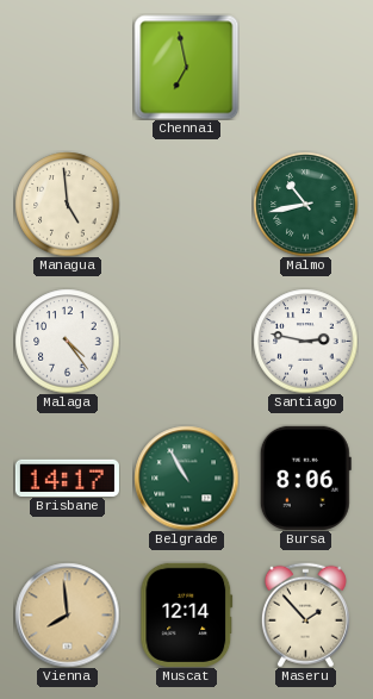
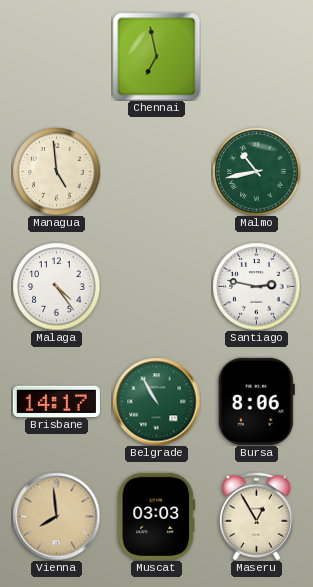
Muscat: 12:14 -> 03:03 (157, 516)
Maseru: 1:53 -> 12:55 (256, 516)
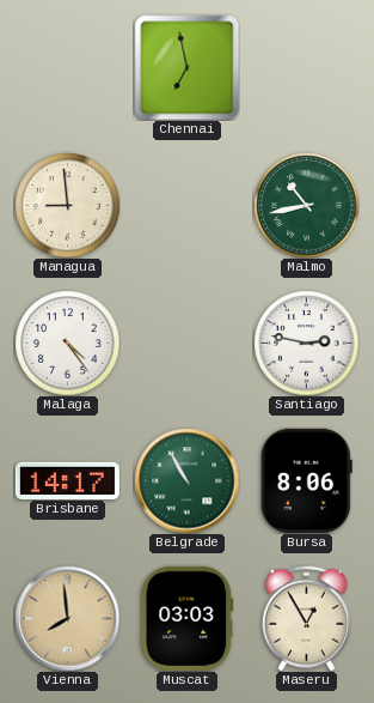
Managua: 4:59 -> 8:59 (67, 205)
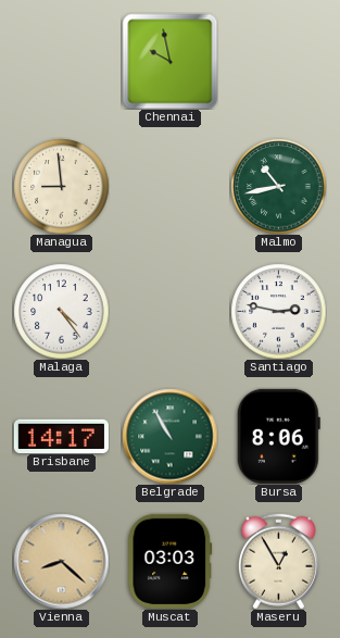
Chennai: 6:58 -> 9:58 (169, 61)
Vienna: 7:59 -> 8:22 (61, 561)
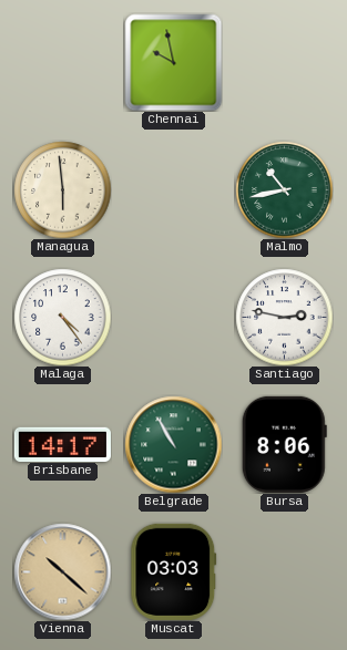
Managua: 8:59 -> 5:59 (62, 189)
Vienna: 8:22 -> 10:22 (62, 571)
Maseru: 12:55 -> none (278, 561)
